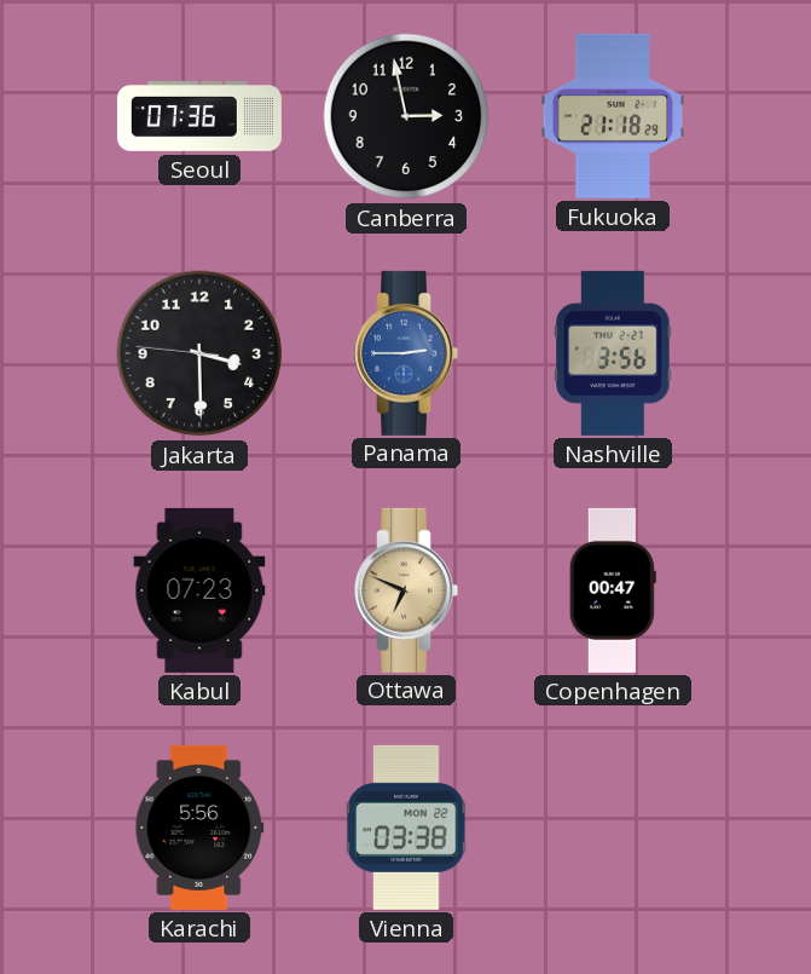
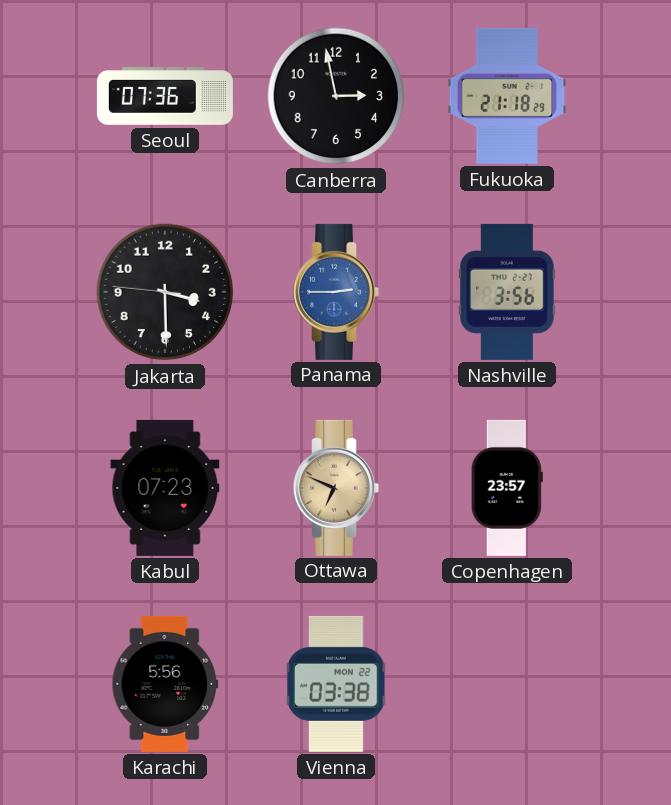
Copenhagen: 00:47 -> 23:57 (507, 488)
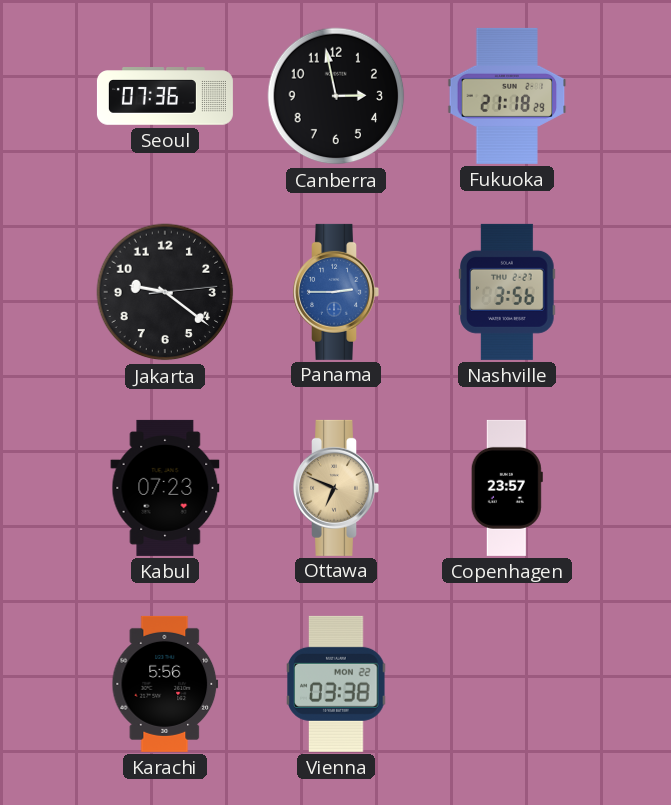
Jakarta: 3:29 -> 9:21 (165, 292)
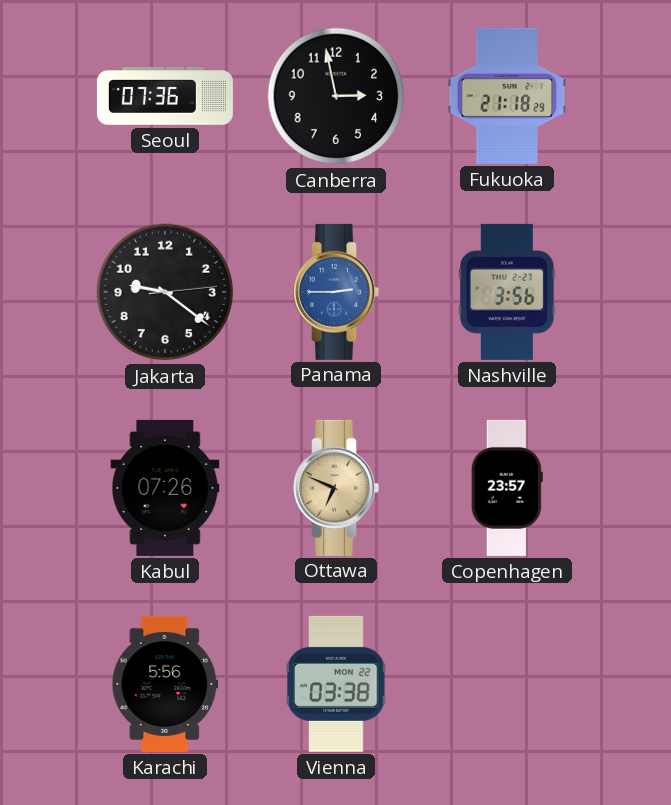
Kabul: 07:23 -> 07:26 (165, 488)
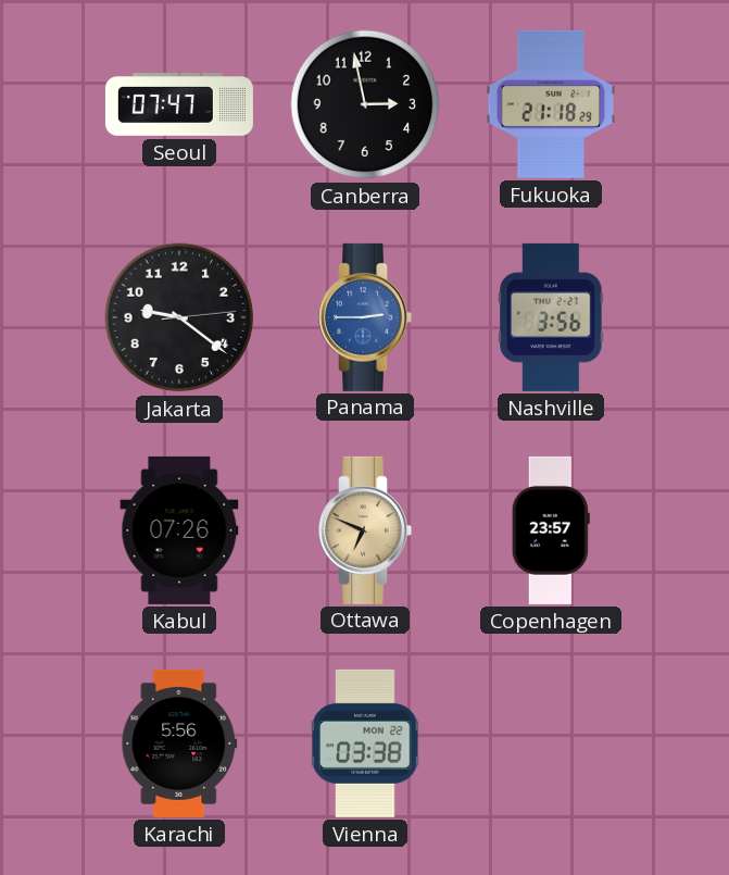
Seoul: 07:36 -> 07:47 (179, 104)
